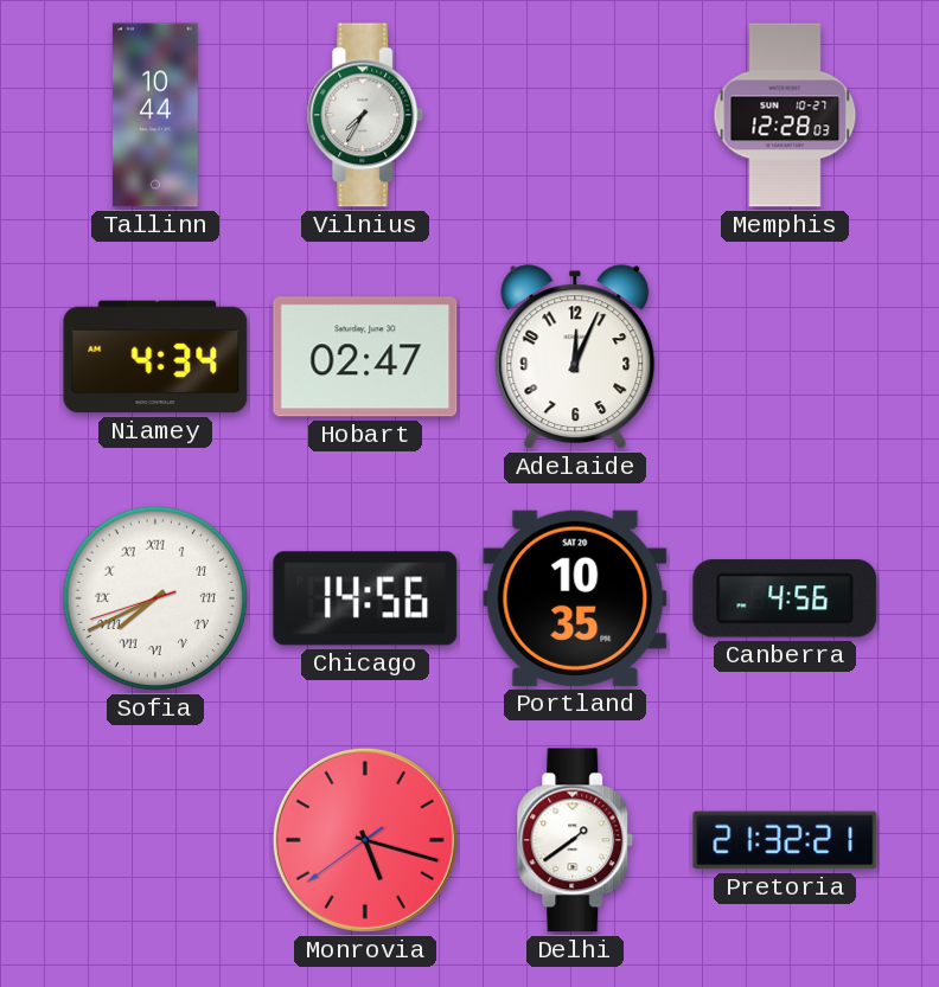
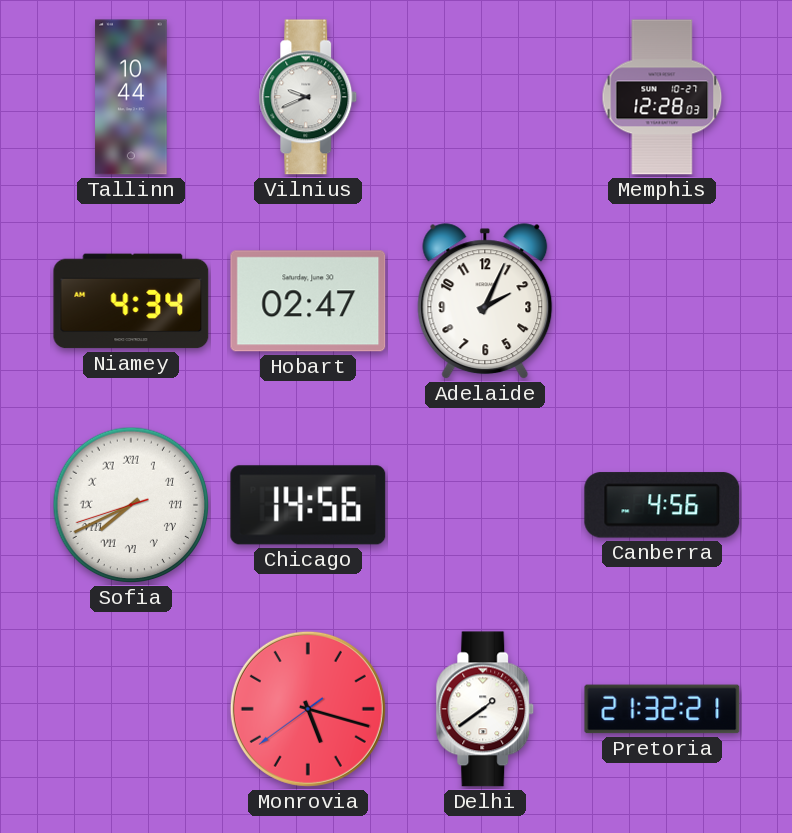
Vilnius: 7:35 -> 9:41 (308, 97)
Adelaide: 12:04 -> 2:04 (485, 302)
Portland: 10:35 -> none (575, 598)
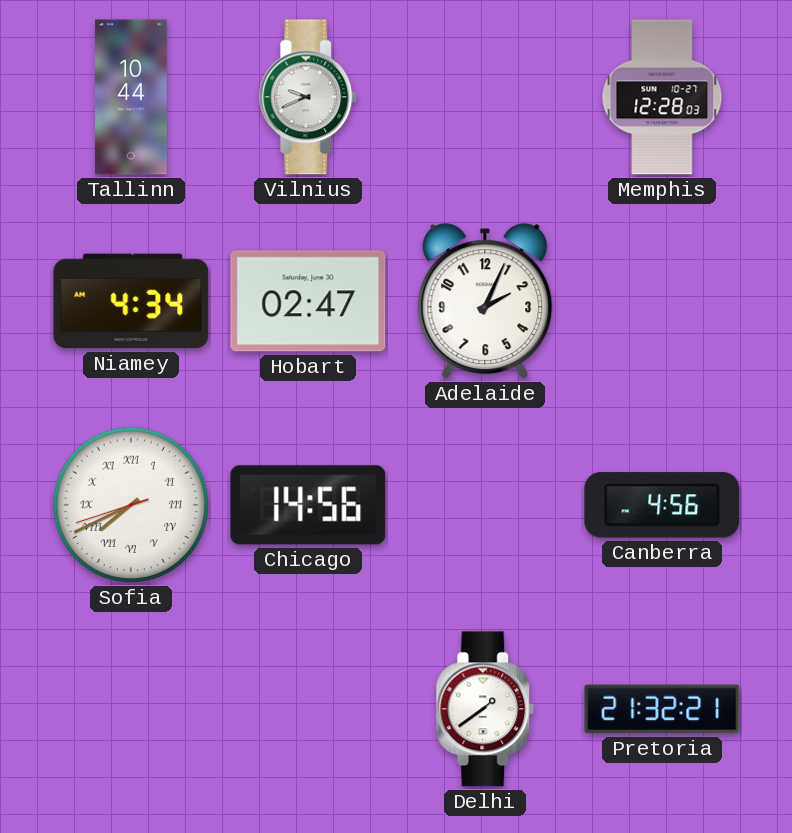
Monrovia: 5:17 -> none (308, 709)
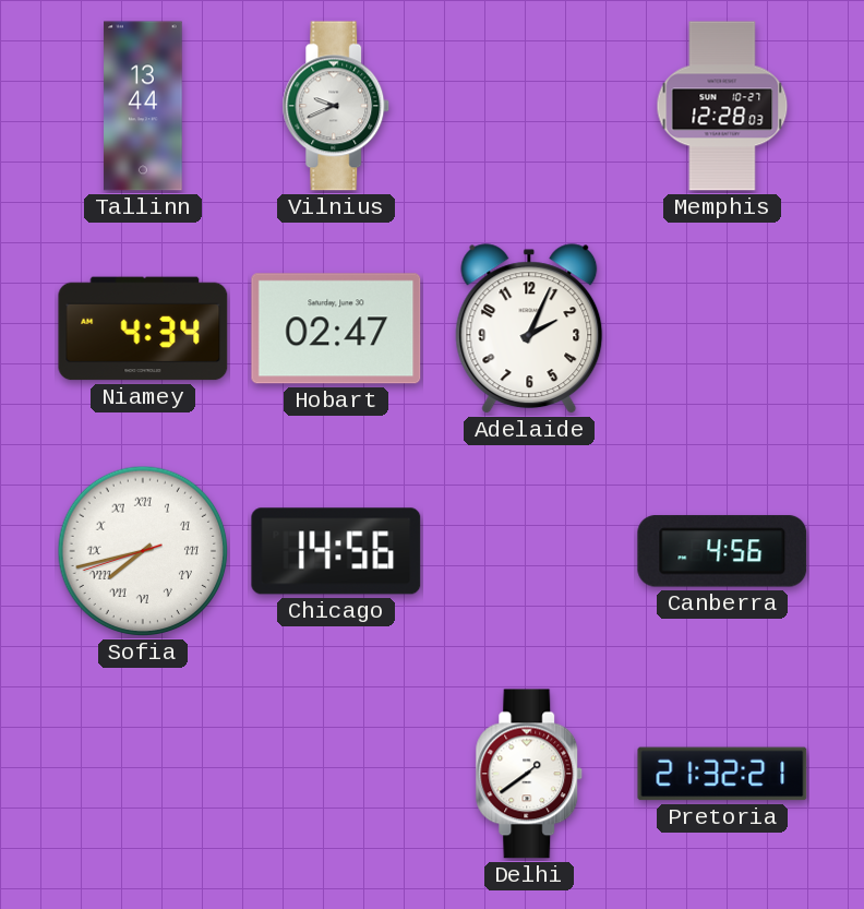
Tallinn: 10:44 -> 13:44 (143, 106)
Sofia: 7:40 -> 7:42 (143, 551)
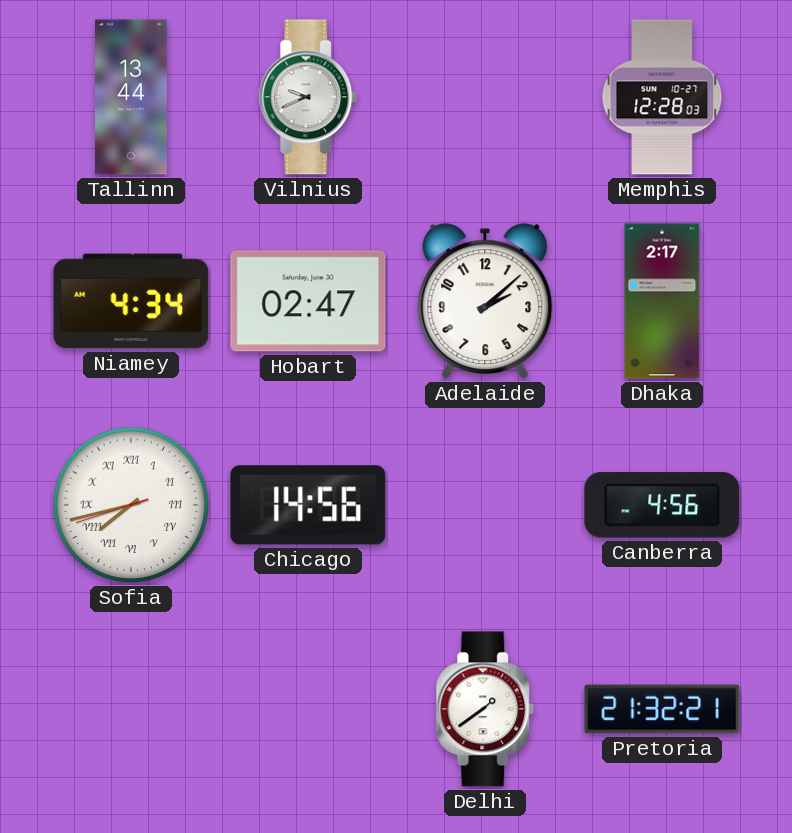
Adelaide: 2:04 -> 2:08 (485, 302)
Dhaka: none -> 2:17 (662, 301)
